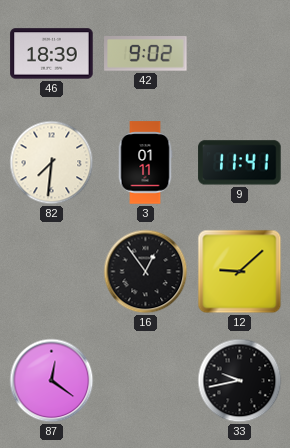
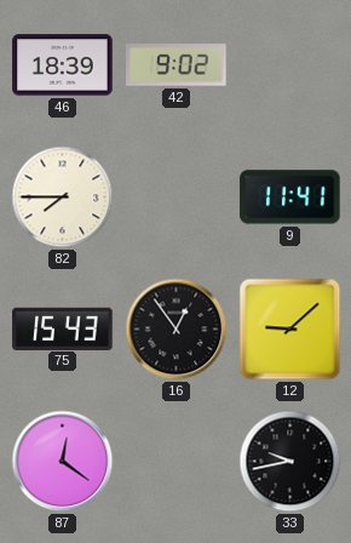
82: 7:31 -> 7:45 (63, 198)
3: 01:11 -> none (145, 163)
75: none -> 15:43 (63, 328)
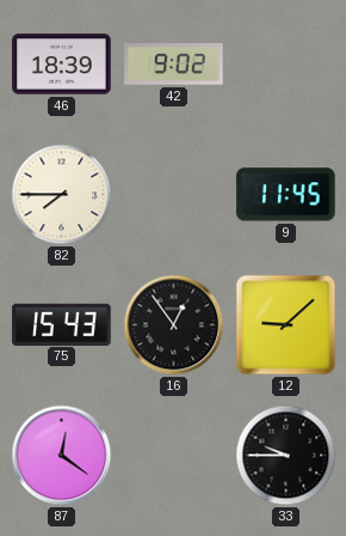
9: 11:41 -> 11:45 (286, 195)
33: 9:43 -> 9:45 (286, 456)
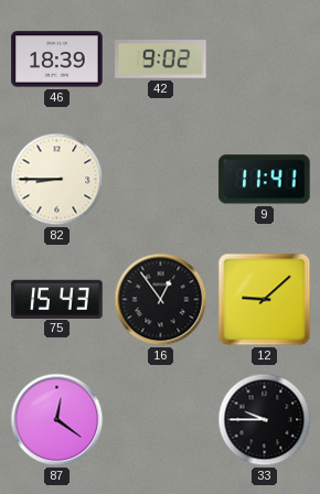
82: 7:45 -> 8:45 (57, 180)
9: 11:45 -> 11:41 (265, 180)
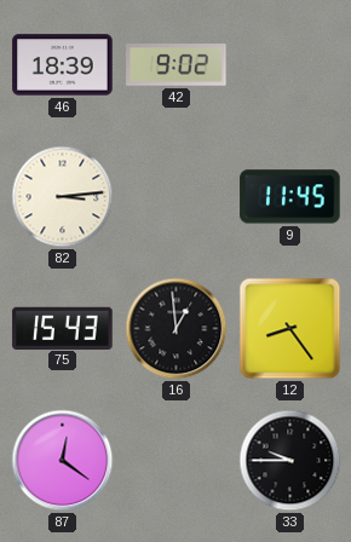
82: 8:45 -> 3:14 (63, 197)
9: 11:41 -> 11:45 (290, 197)
16: 12:54 -> 12:59 (177, 329)
12: 9:08 -> 8:24 (290, 329)
